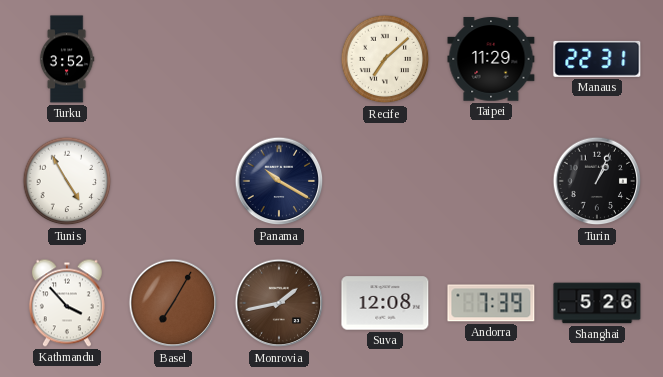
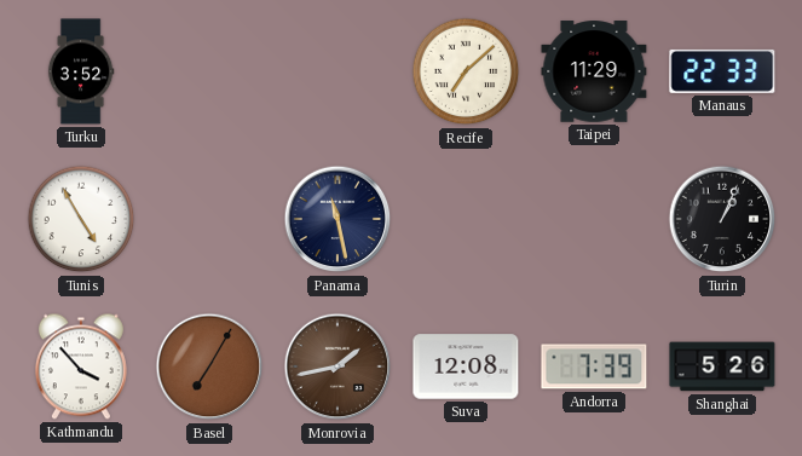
Manaus: 22:31 -> 22:33 (722, 71)
Panama: 10:20 -> 11:28 (337, 219)
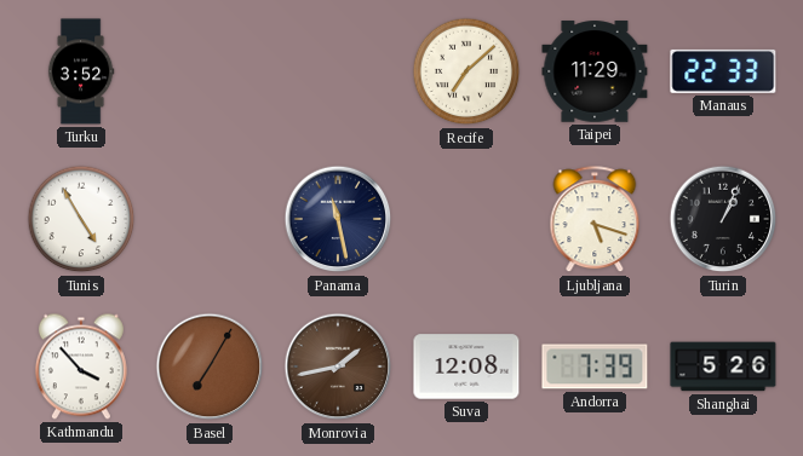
Ljubljana: none -> 5:18 (595, 220)
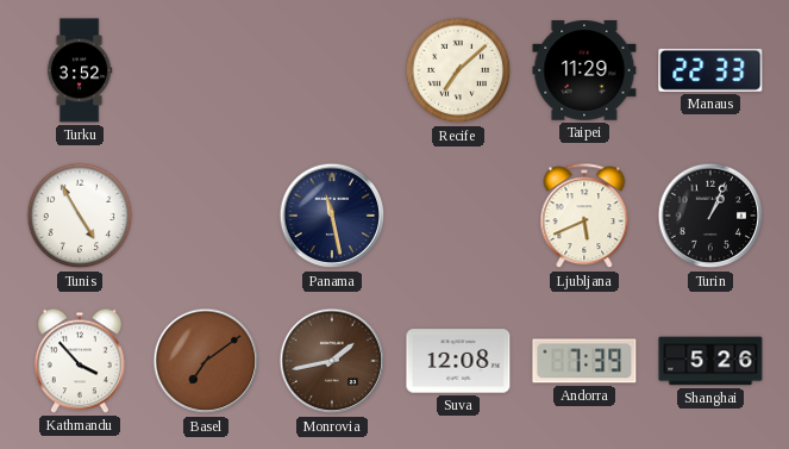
Ljubljana: 5:18 -> 5:41 (584, 217)
Basel: 7:05 -> 7:09 (206, 361)
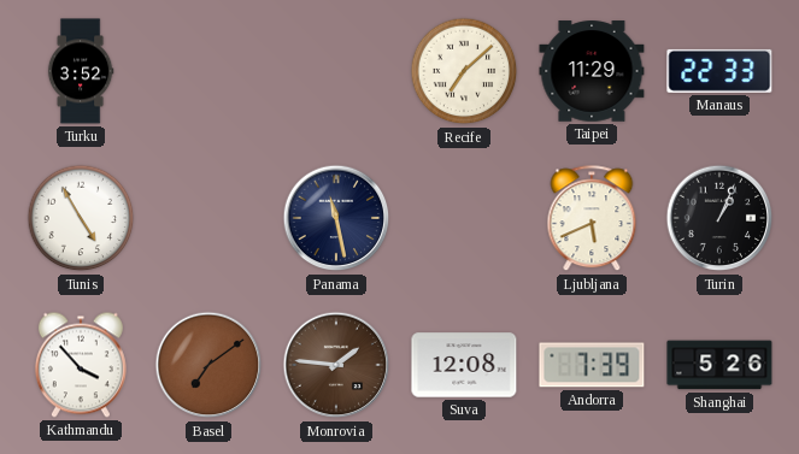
Monrovia: 1:43 -> 1:46 (336, 365)
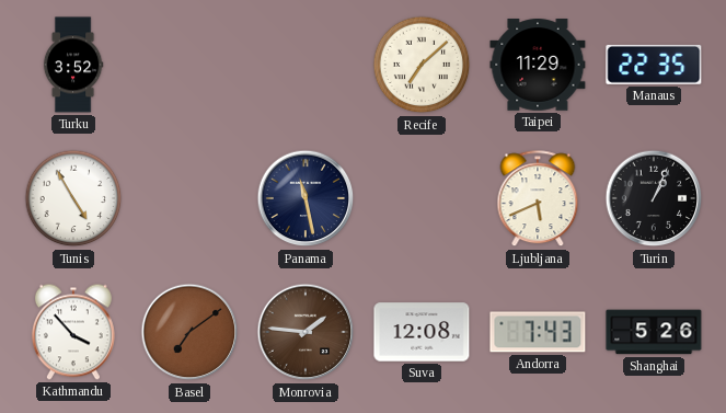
Manaus: 22:33 -> 22:35 (654, 65)
Andorra: 7:39 -> 7:43 (538, 332)
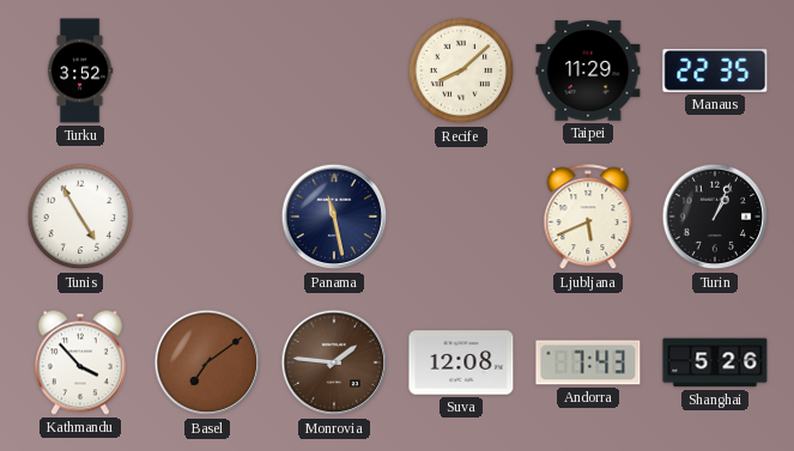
Recife: 7:08 -> 8:08 (461, 71)
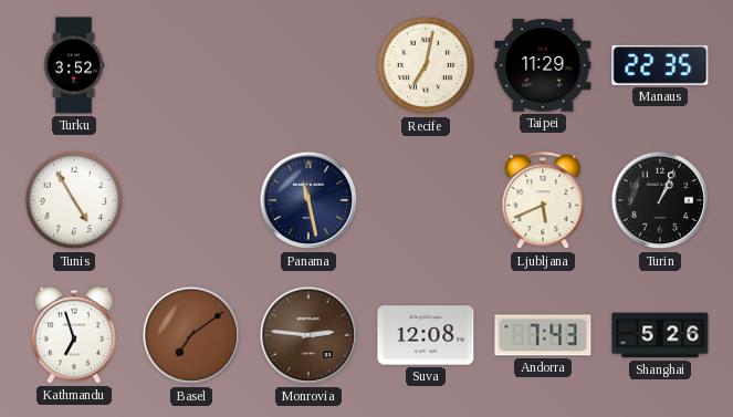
Recife: 8:08 -> 7:02 (426, 65)
Kathmandu: 3:53 -> 6:57 (74, 335)
Monrovia: 1:46 -> 2:46 (308, 335)
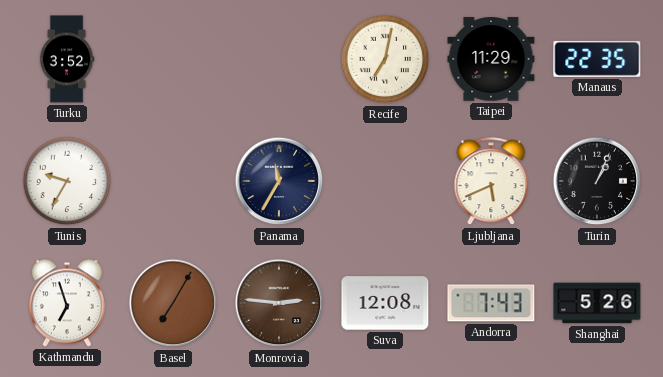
Tunis: 4:55 -> 9:35 (67, 181)
Panama: 11:28 -> 11:35 (279, 181)
Basel: 7:09 -> 7:05 (173, 303)
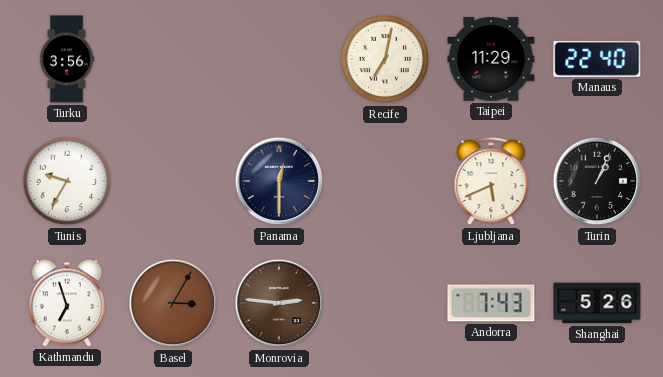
Turku: 3:52 -> 3:56 (67, 59)
Manaus: 22:35 -> 22:40 (597, 59)
Panama: 11:35 -> 12:30 (279, 181)
Basel: 7:05 -> 3:05 (173, 303)
Suva: 12:08 -> none (385, 303)
